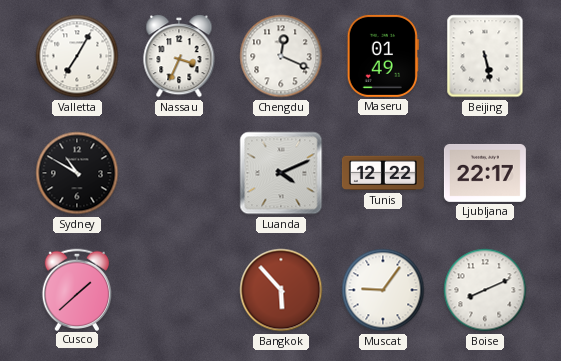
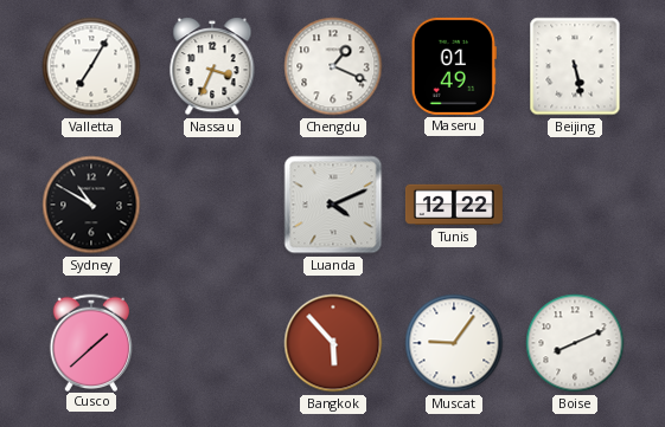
Chengdu: 12:19 -> 1:19 (333, 66)
Ljubljana: 22:17 -> none (485, 173)
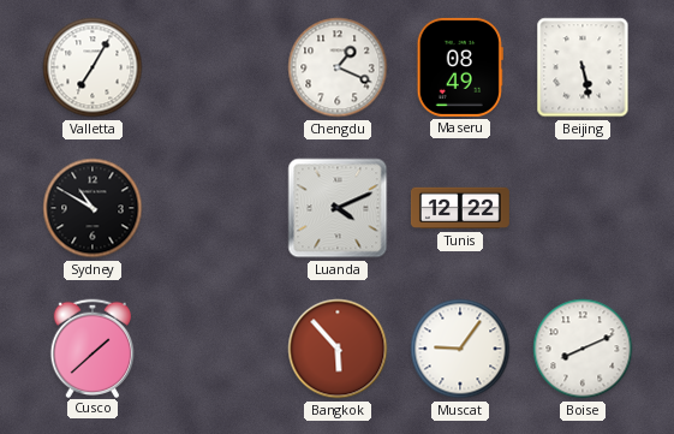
Nassau: 3:34 -> none (212, 66)
Maseru: 01:49 -> 08:49 (460, 67)
